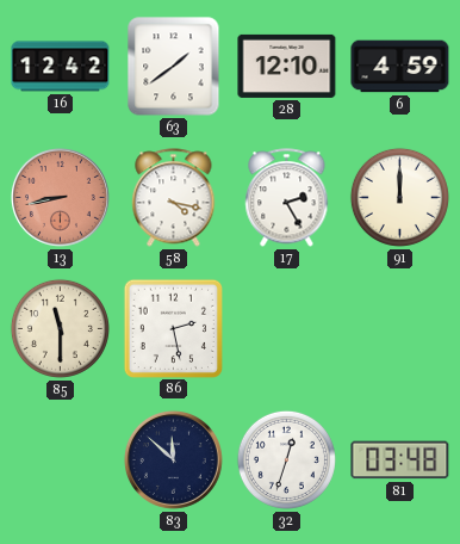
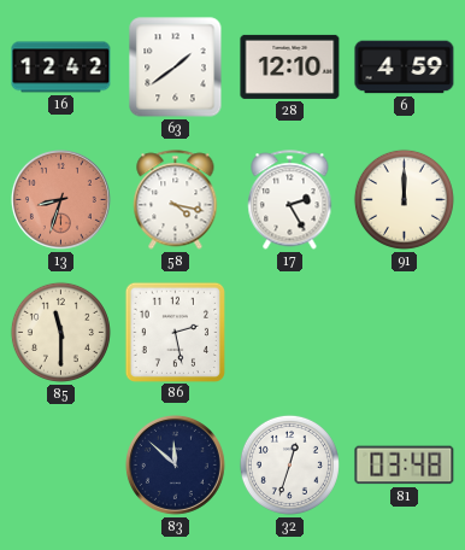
13: 8:43 -> 8:33 (60, 199)
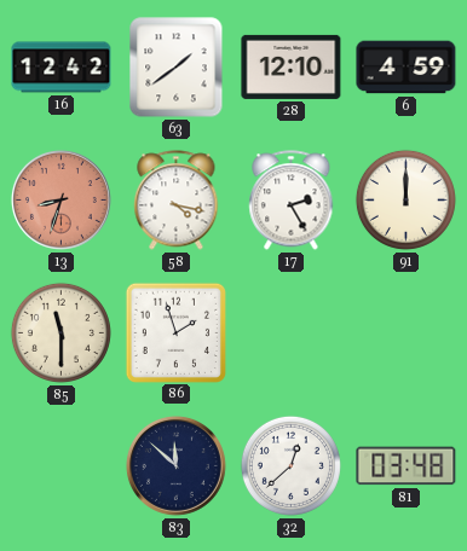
86: 2:28 -> 1:57 (175, 332)
32: 12:33 -> 12:38 (290, 465)
